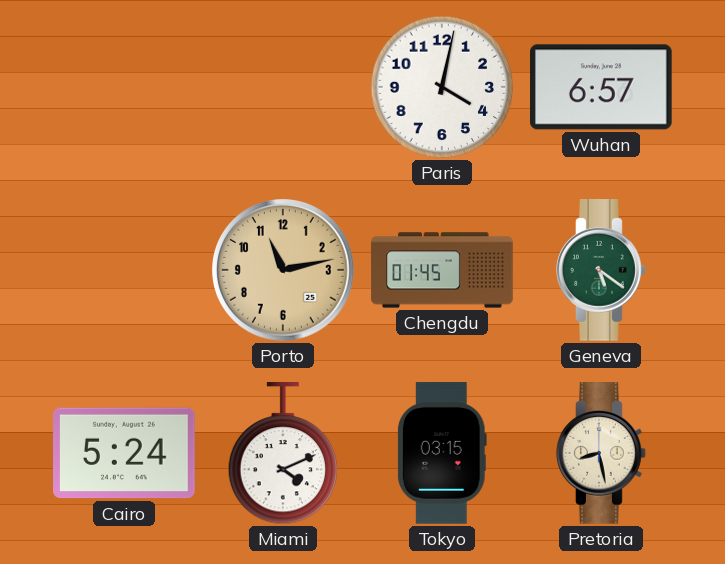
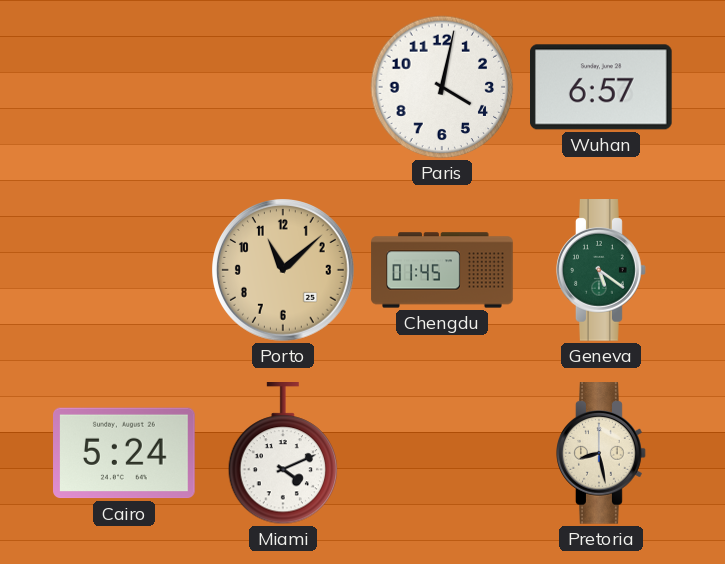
Porto: 11:13 -> 11:08 (284, 271)
Tokyo: 03:15 -> none (442, 453)
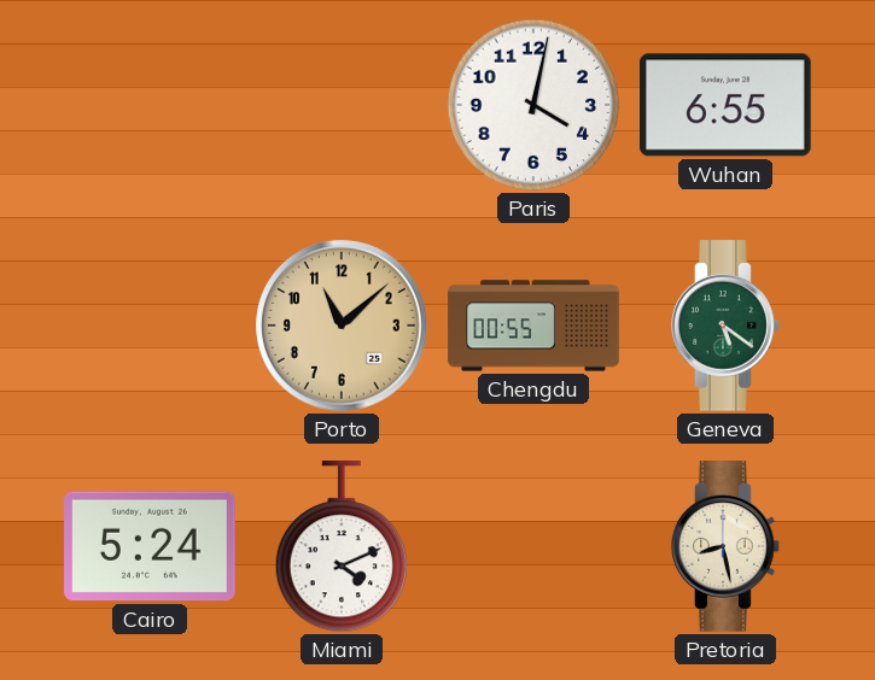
Wuhan: 6:57 -> 6:55 (727, 105)
Chengdu: 01:45 -> 00:55 (533, 326)
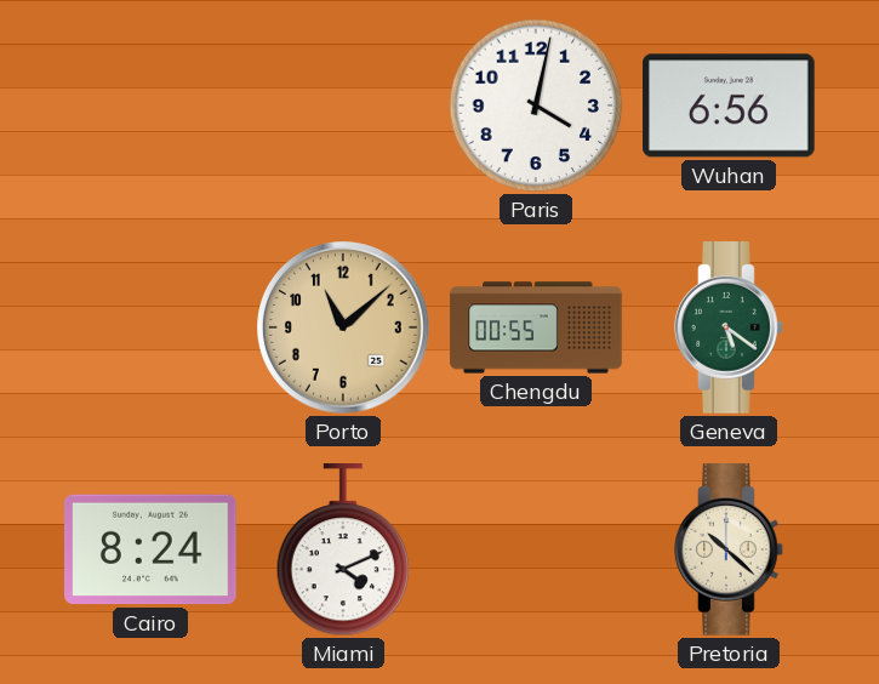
Wuhan: 6:55 -> 6:56 (730, 106)
Cairo: 5:24 -> 8:24 (152, 549)
Pretoria: 8:28 -> 10:22 (729, 549)
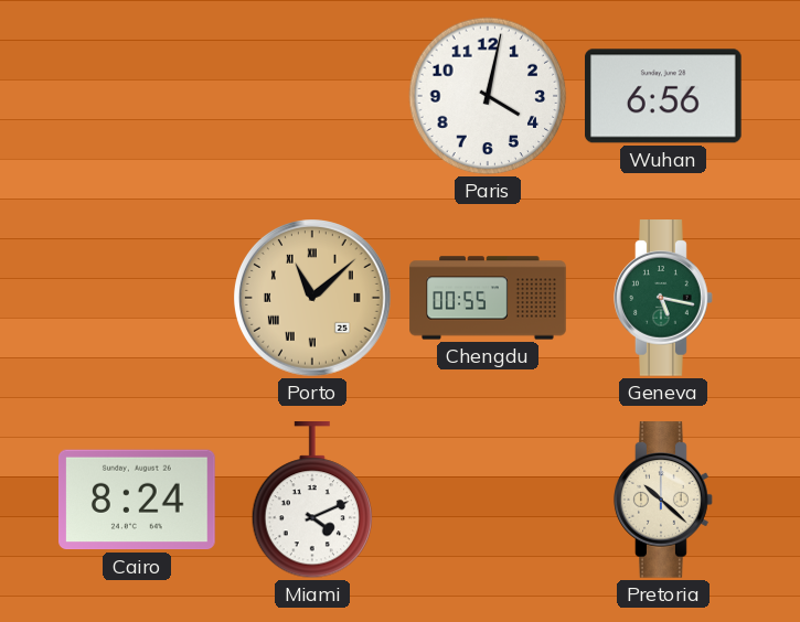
Porto numerals: Arabic -> Roman (313, 299)
Geneva: 5:21 -> 5:17 (663, 298)
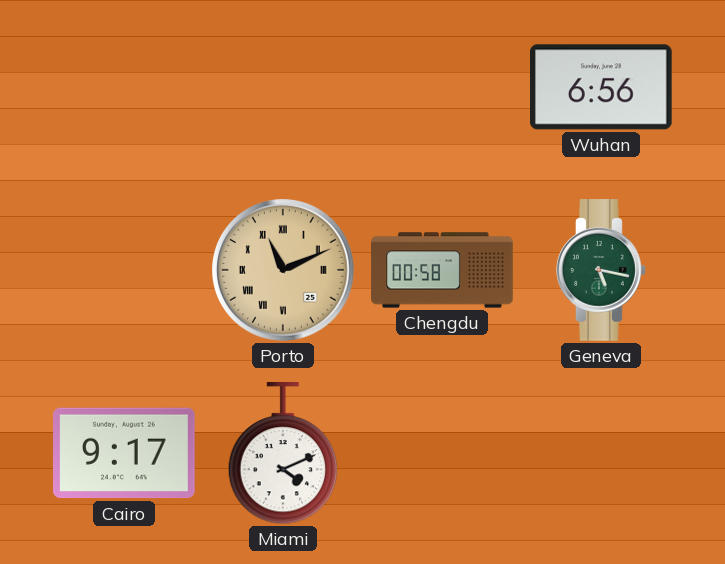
Paris: 4:02 -> none (488, 96)
Porto: 11:08 -> 11:11 (284, 271)
Chengdu: 00:55 -> 00:58 (442, 270)
Cairo: 8:24 -> 9:17 (125, 453)
Pretoria: 10:22 -> none (663, 500)
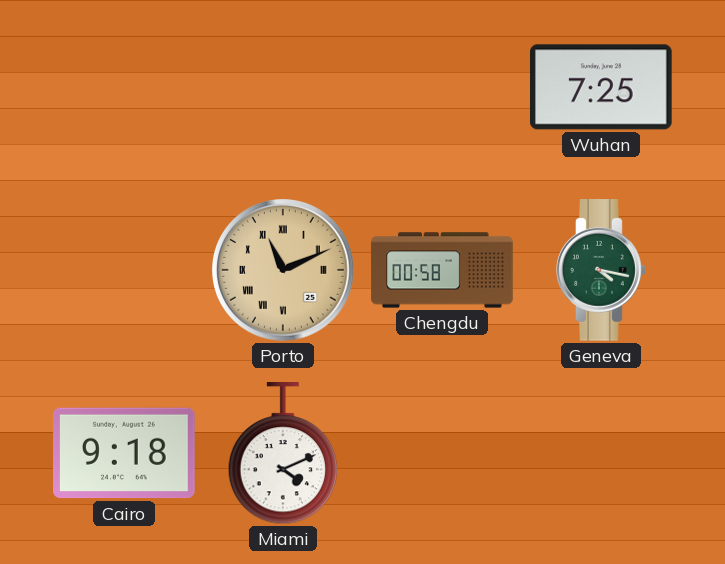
Wuhan: 6:56 -> 7:25 (602, 87)
Geneva: 5:17 -> 4:17 (601, 270)
Cairo: 9:17 -> 9:18 (125, 453)
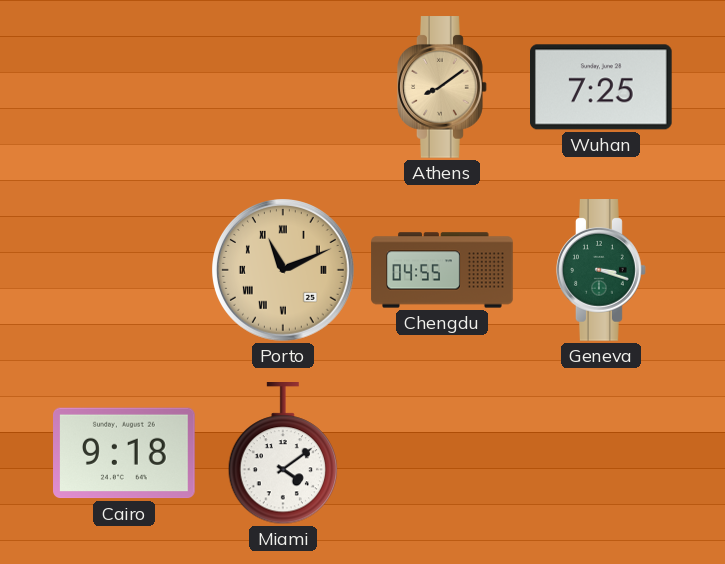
Athens: none -> 8:09 (442, 87)
Chengdu: 00:58 -> 04:55 (442, 270)
Geneva: 4:17 -> 3:18 (601, 270)
Miami: 4:11 -> 4:09 (283, 454)
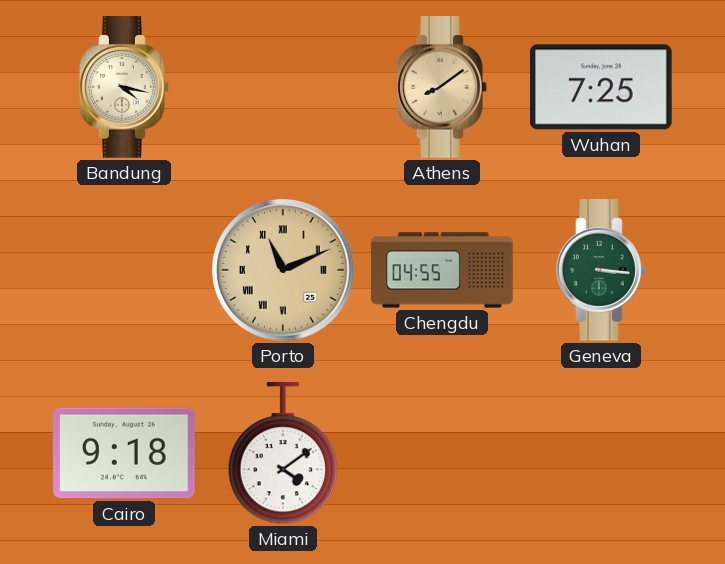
Bandung: none -> 4:17 (124, 87)
Geneva: 3:18 -> 3:16 (601, 270)
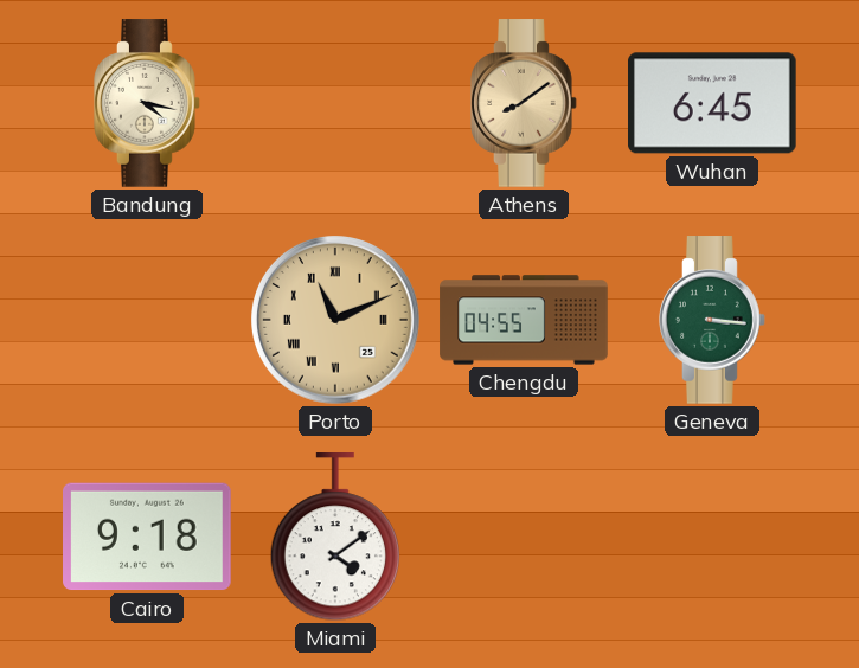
Wuhan: 7:25 -> 6:45 (713, 103)
